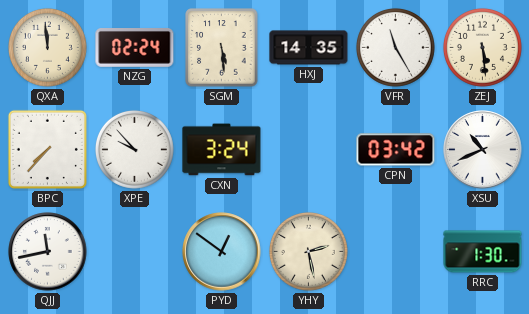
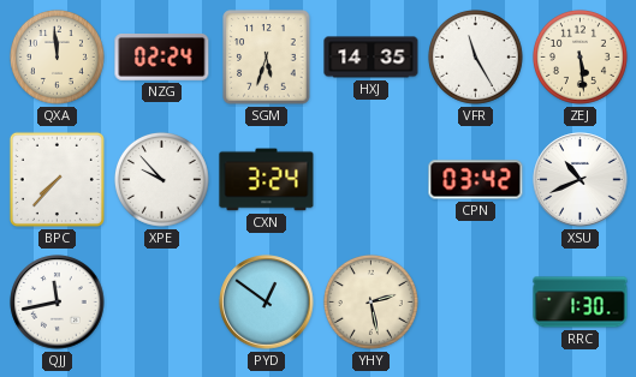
SGM: 5:29 -> 5:33 (267, 58)
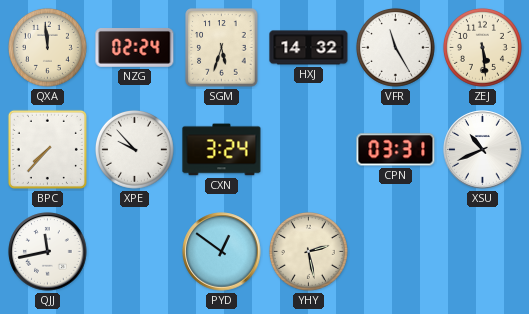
HXJ: 14:35 -> 14:32 (309, 48)
CPN: 03:42 -> 03:31 (396, 150)
RRC: 1:30 -> none (581, 303)
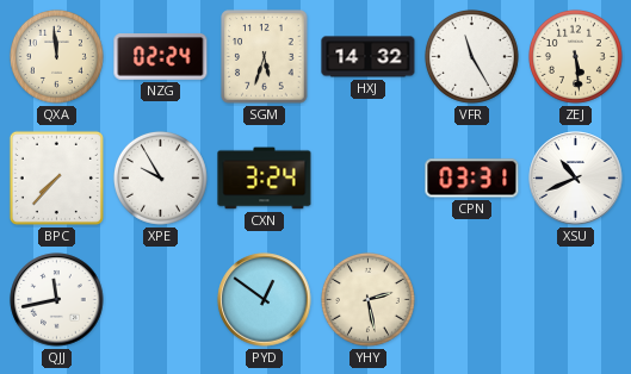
XPE: 9:53 -> 9:55 (160, 177)
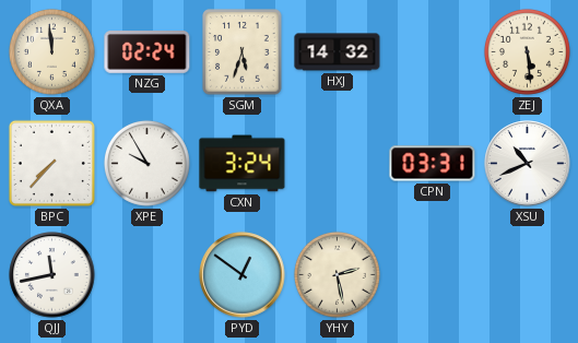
VFR: 11:25 -> none (471, 56)
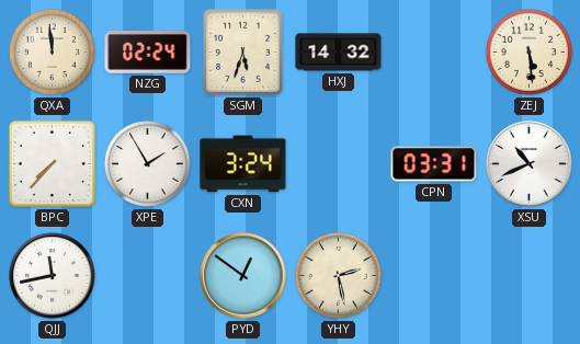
XPE: 9:55 -> 1:55 (147, 163)
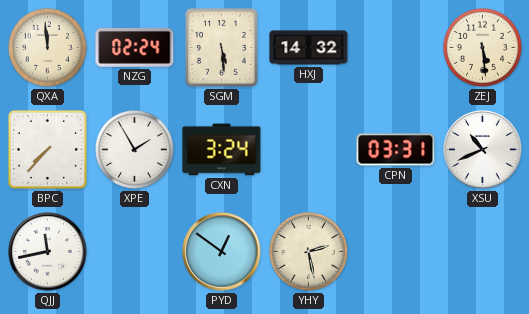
SGM: 5:33 -> 5:29 (222, 48)
